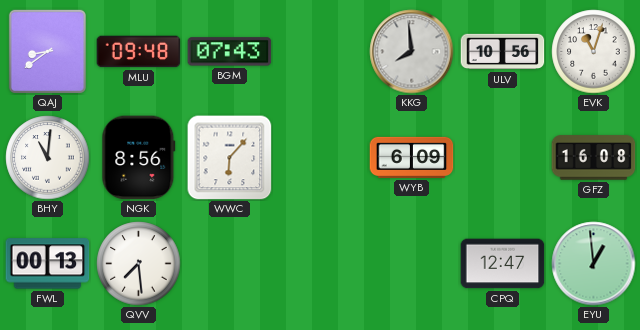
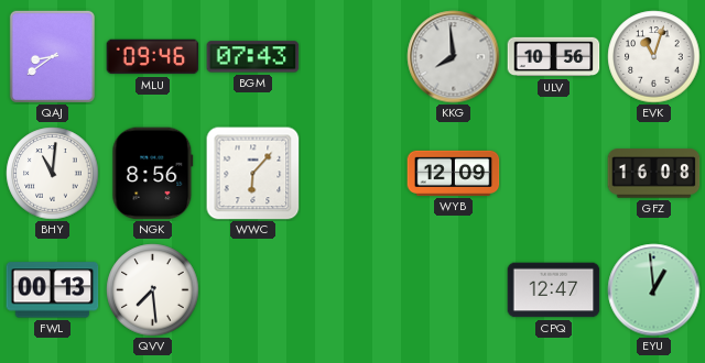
MLU: 09:48 -> 09:46 (153, 57)
WYB: 6:09 -> 12:09 (454, 173)
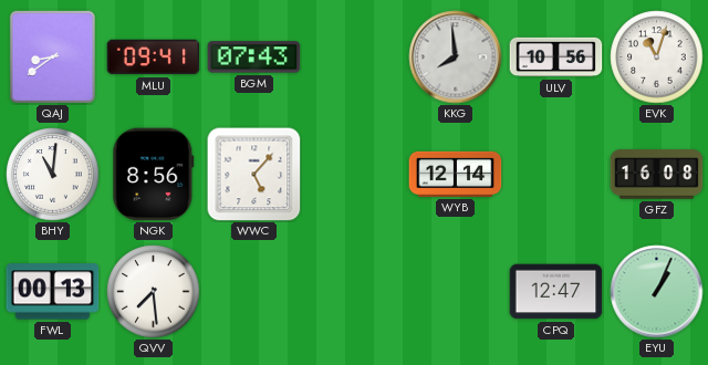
MLU: 09:46 -> 09:41 (154, 58)
WWC: 6:07 -> 5:07 (254, 175)
WYB: 12:09 -> 12:14 (456, 174)
EYU: 12:59 -> 1:04 (657, 292)
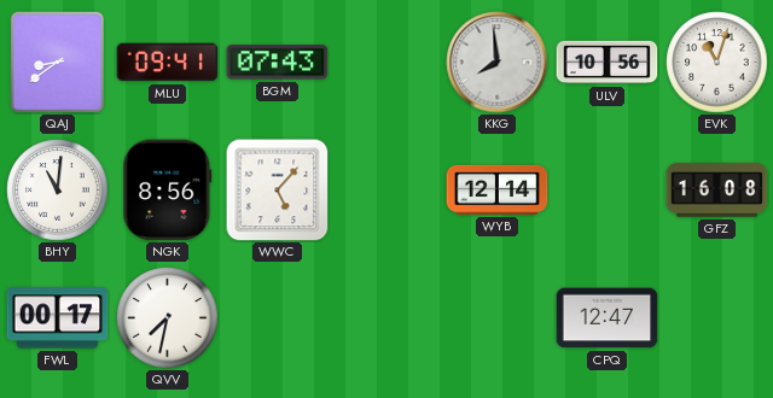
FWL: 00:13 -> 00:17 (58, 318)
QVV: 7:29 -> 7:32 (168, 318)
EYU: 1:04 -> none (657, 292)
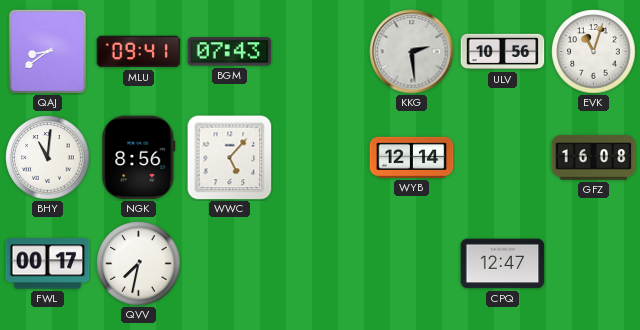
KKG: 7:59 -> 2:29 (412, 52)
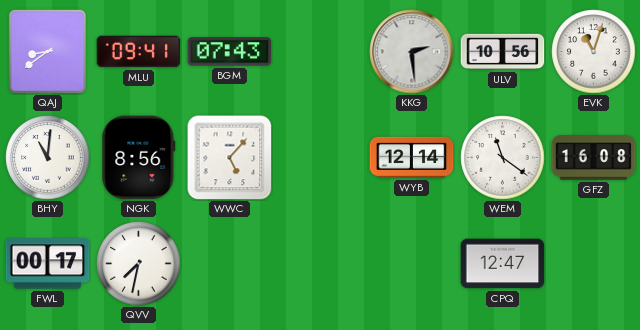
WEM: none -> 11:21 (503, 158)
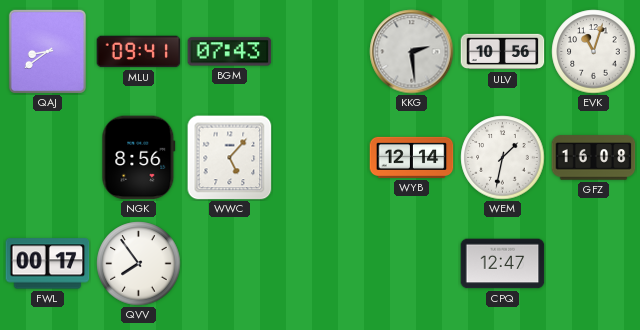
BHY: 11:01 -> none (48, 158)
WEM: 11:21 -> 1:32 (503, 158)
QVV: 7:32 -> 7:54 (139, 264)
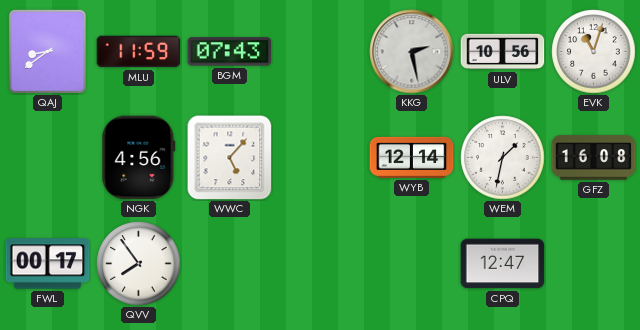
MLU: 09:41 -> 11:59 (139, 52)
KKG: 2:29 -> 2:28 (412, 52)
NGK: 8:56 -> 4:56 (139, 158)
